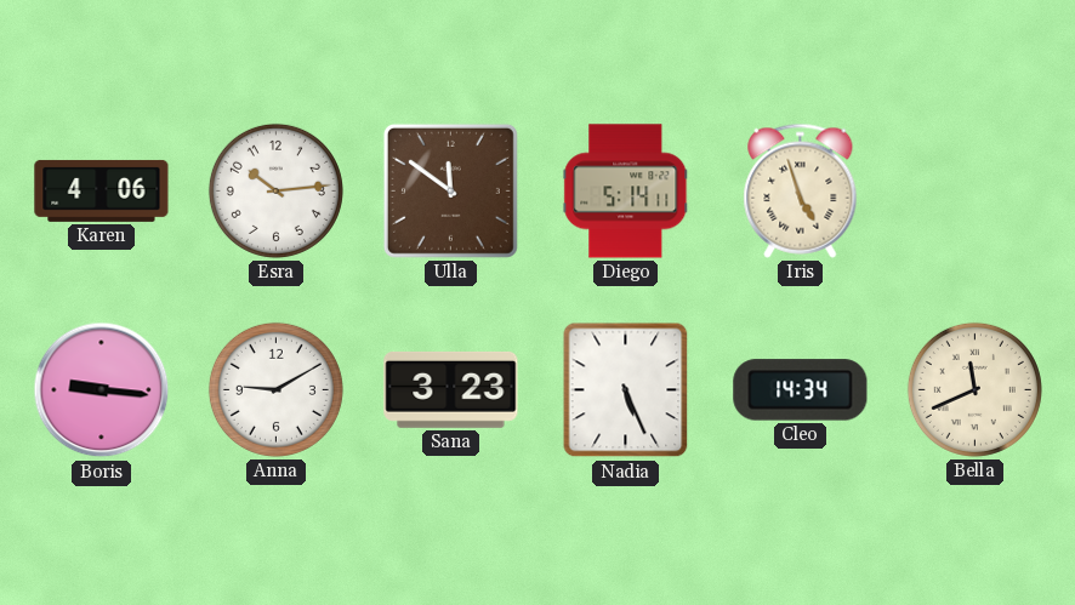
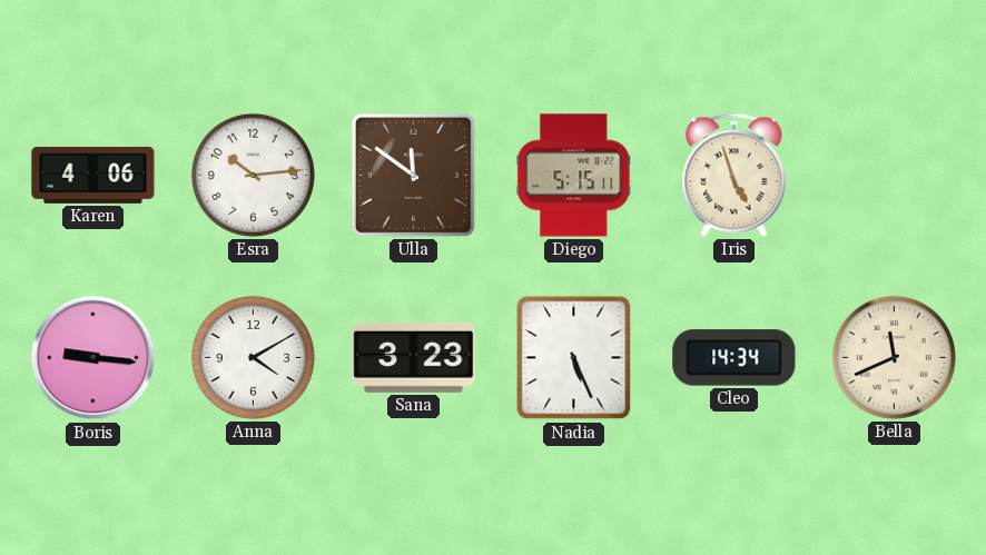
Diego: 5:14 -> 5:15 (574, 176)
Anna: 9:10 -> 4:10 (253, 357)
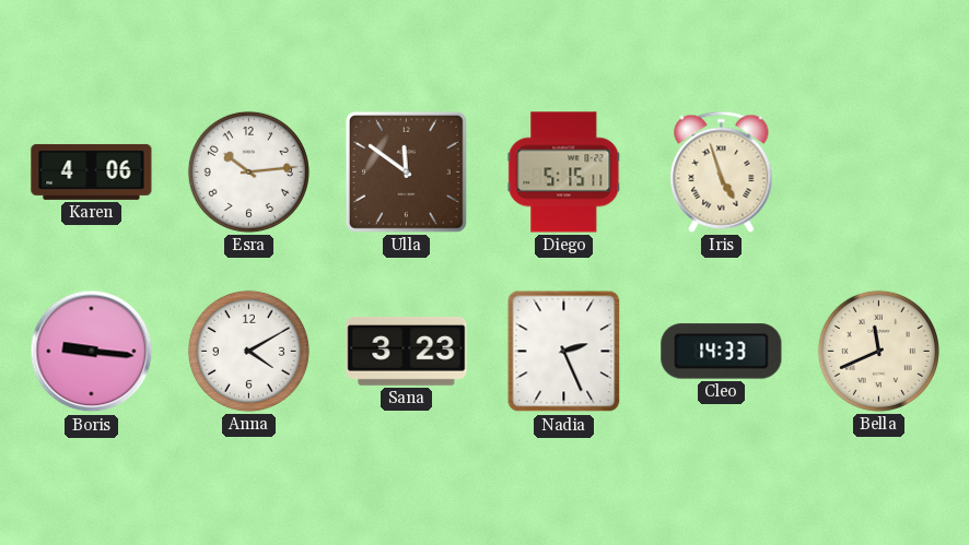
Nadia: 5:26 -> 2:26 (564, 352)
Cleo: 14:34 -> 14:33 (722, 352)
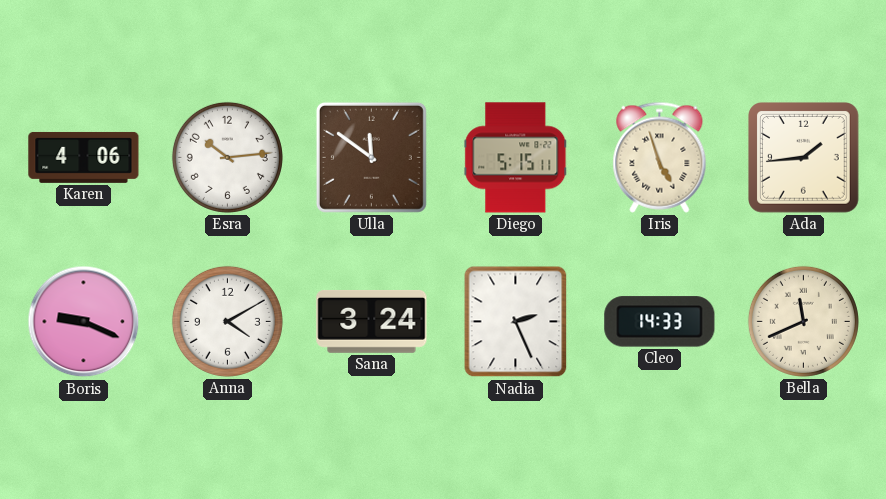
Ada: none -> 1:44 (804, 158)
Boris: 9:16 -> 9:19 (84, 322)
Sana: 3:23 -> 3:24 (372, 321)
